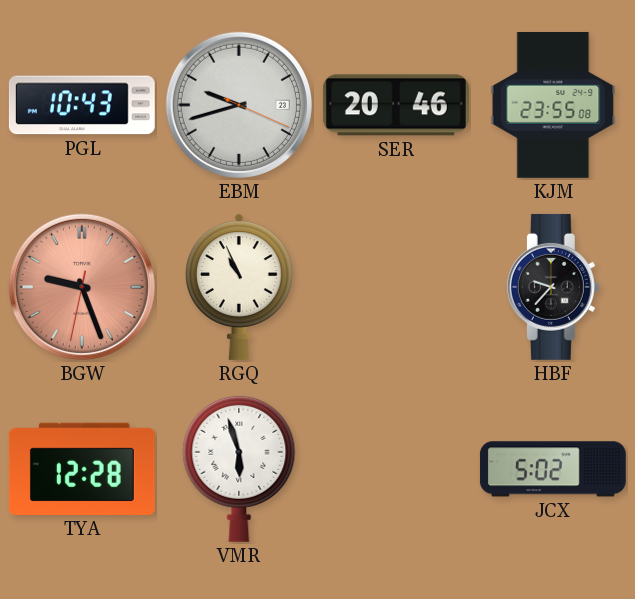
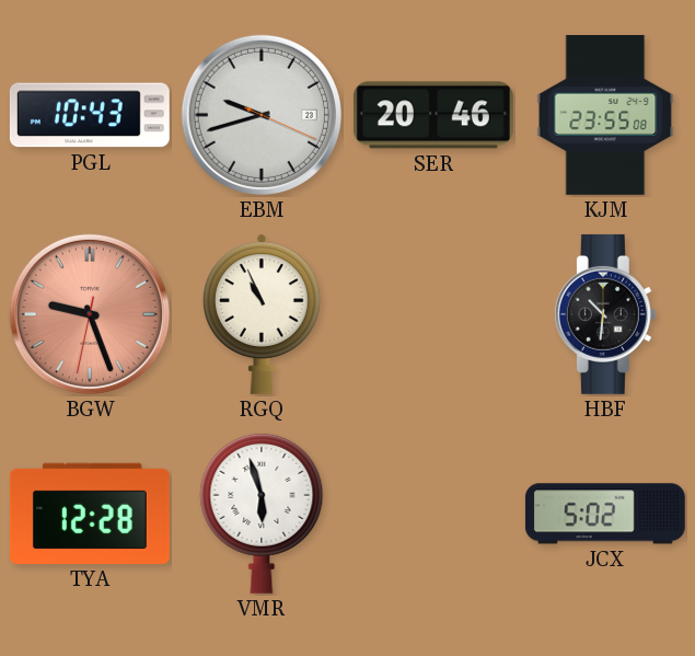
HBF: 9:37 -> 10:31 (605, 314)
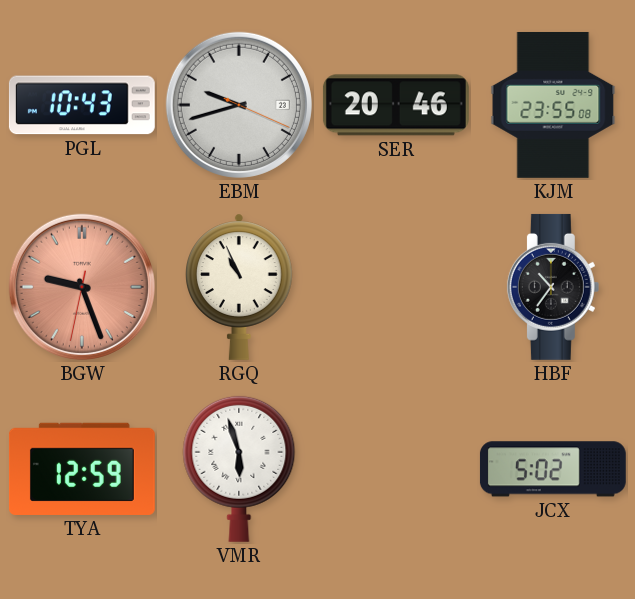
HBF: 10:31 -> 10:36 (553, 287)
TYA: 12:28 -> 12:59 (82, 469)
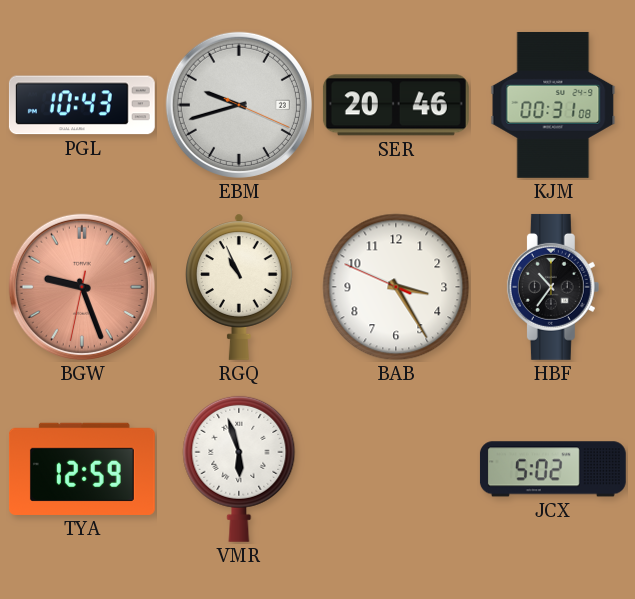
KJM: 23:55 -> 00:31 (553, 105)
BAB: none -> 3:24 (396, 287)
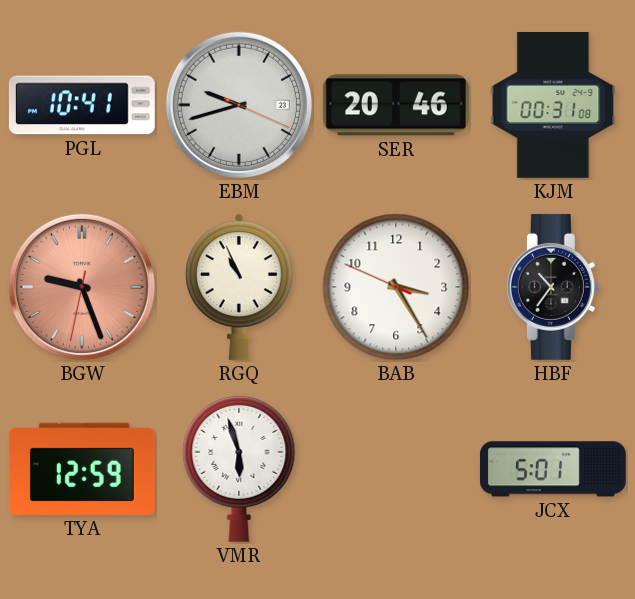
PGL: 10:43 -> 10:41 (82, 105)
JCX: 5:02 -> 5:01 (553, 469)
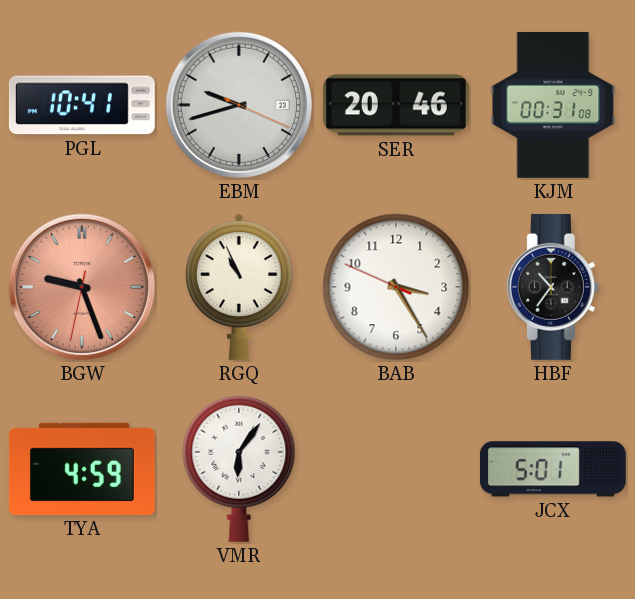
TYA: 12:59 -> 4:59 (82, 469)
VMR: 5:57 -> 6:06 (239, 469)
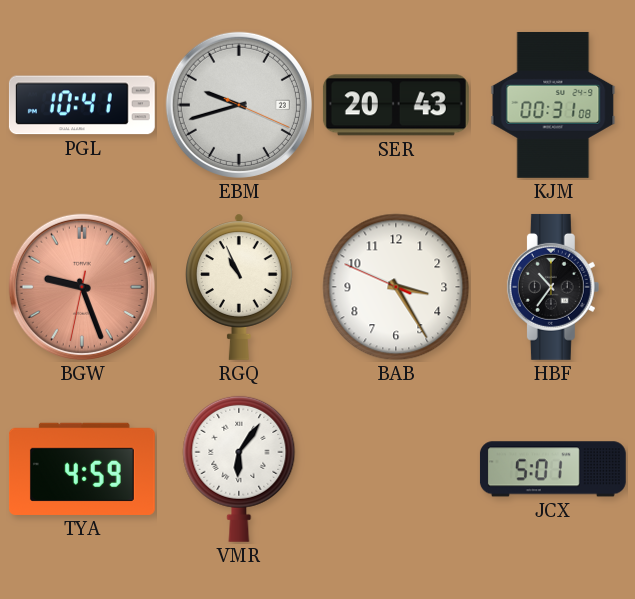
SER: 20:46 -> 20:43 (396, 105)
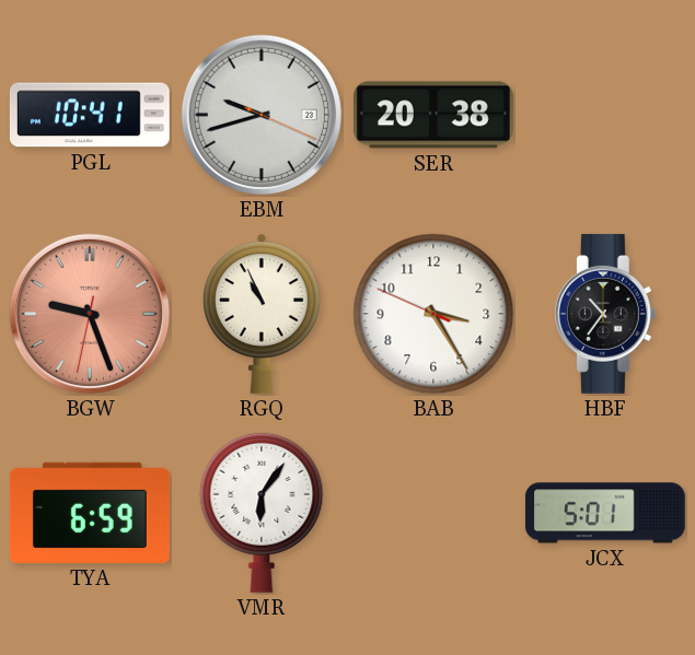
SER: 20:43 -> 20:38 (433, 115)
KJM: 00:31 -> none (553, 105)
TYA: 4:59 -> 6:59 (90, 513)
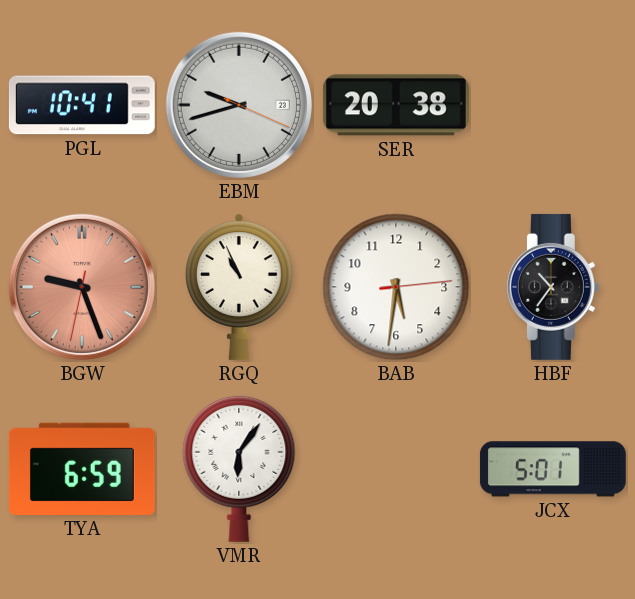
BAB: 3:24 -> 5:31 (396, 287)
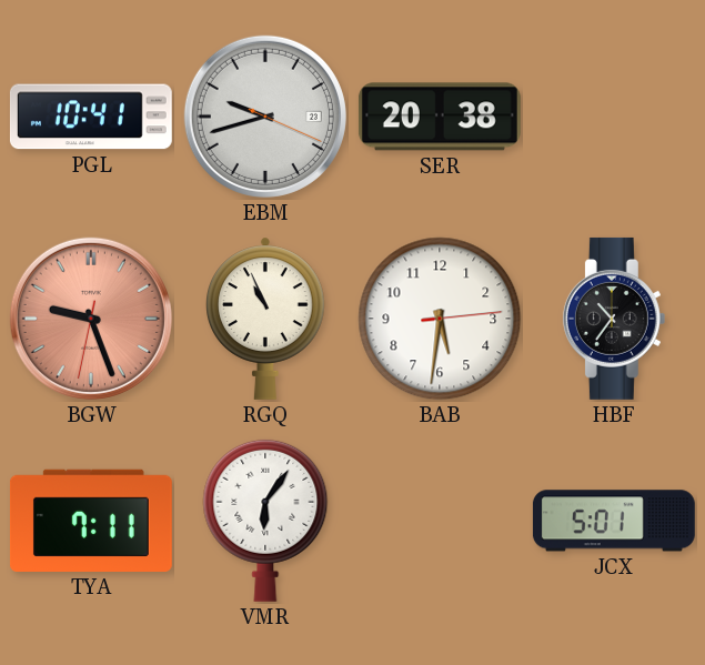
TYA: 6:59 -> 7:11 (91, 521)
